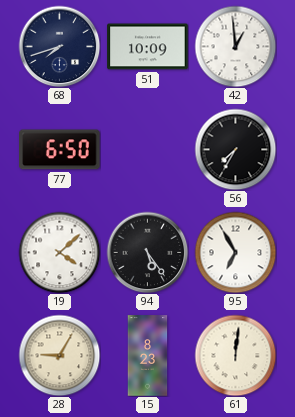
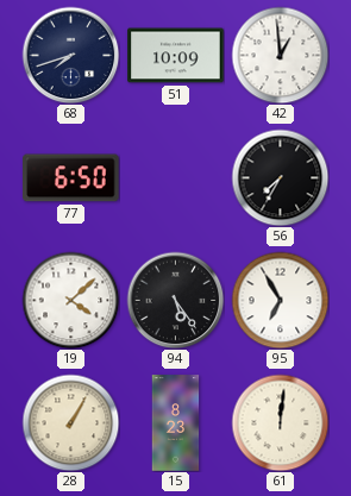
28: 9:05 -> 1:05 (70, 422)
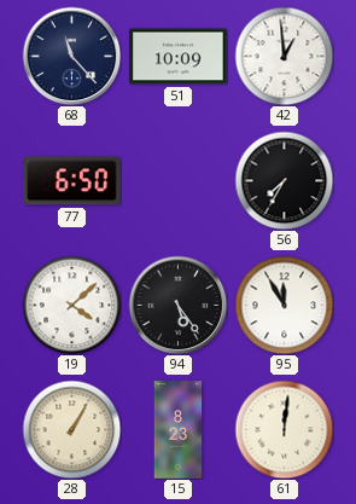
68: 7:42 -> 11:23 (71, 56)
95: 6:55 -> 11:55 (284, 305)
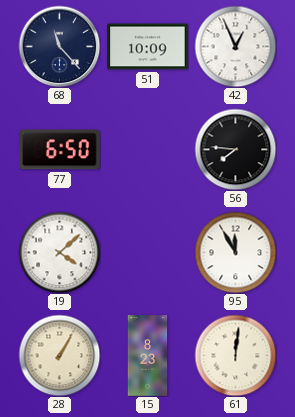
42: 12:59 -> 12:56 (235, 46)
56: 7:35 -> 7:46 (235, 149)
94: 5:24 -> none (177, 305)
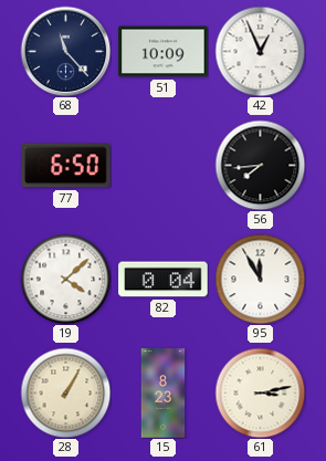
56: 7:46 -> 7:44 (260, 165)
82: none -> 0:04 (164, 280)
61: 12:01 -> 3:13 (260, 392)
